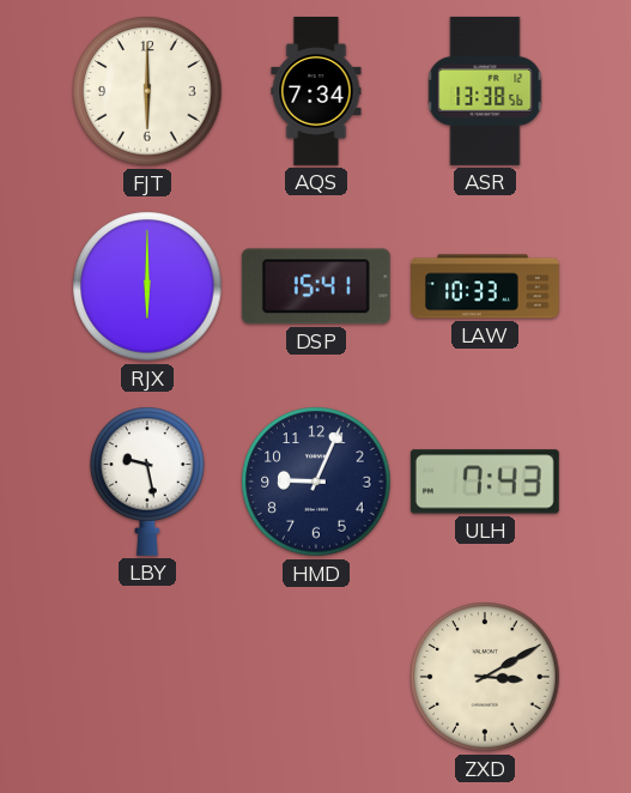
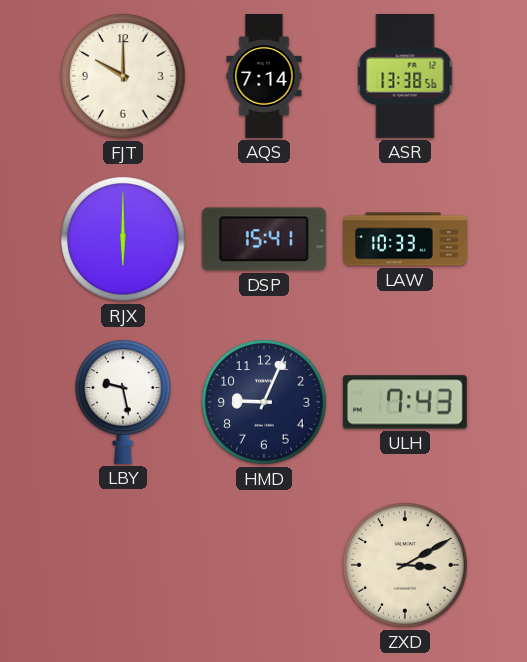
FJT: 6:00 -> 10:00 (123, 76)
AQS: 7:34 -> 7:14 (264, 77)
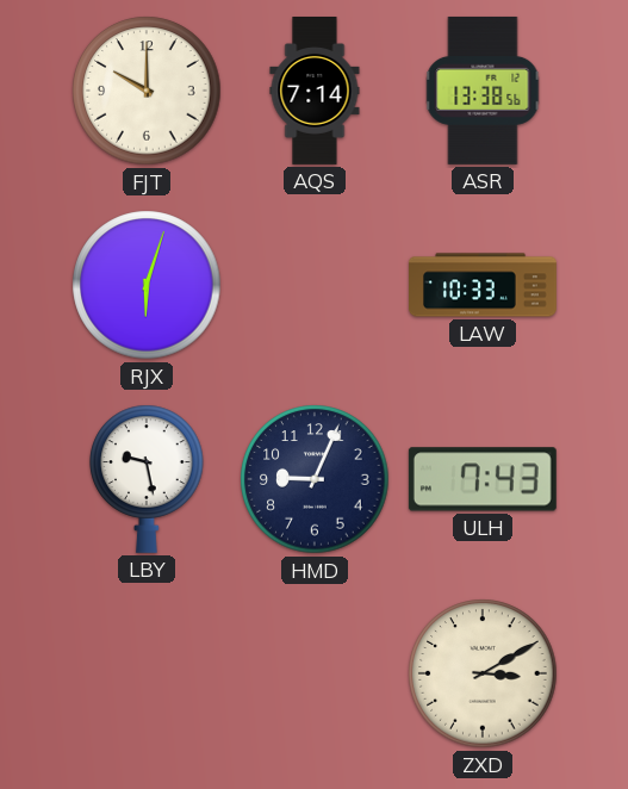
RJX: 6:00 -> 6:03 (147, 285)
DSP: 15:41 -> none (264, 239)
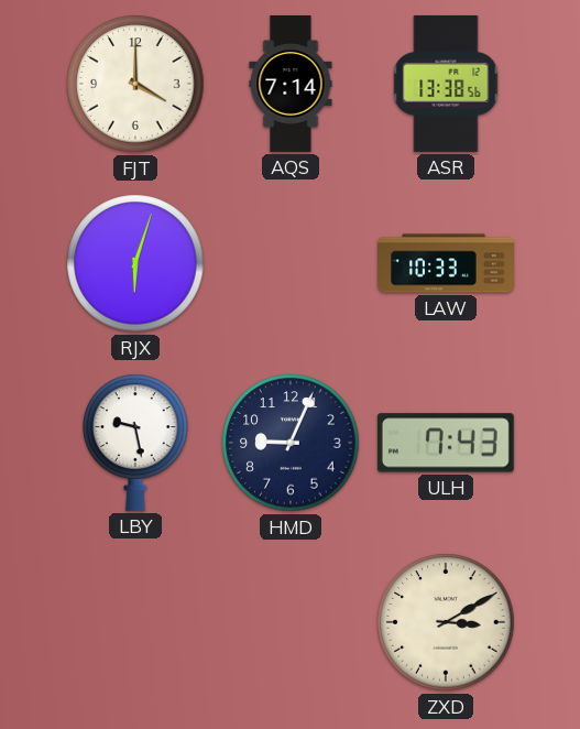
FJT: 10:00 -> 4:00 (135, 84)
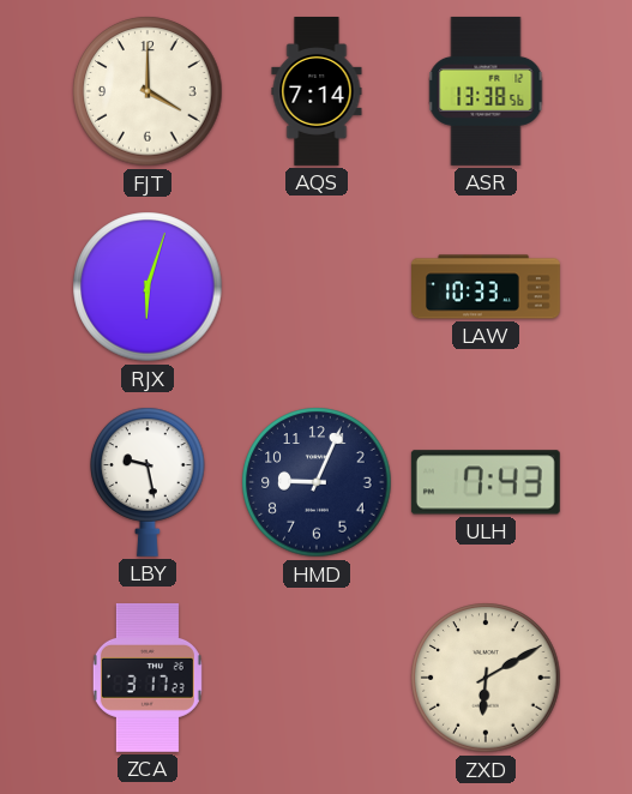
ZCA: none -> 3:17 (148, 678)
ZXD: 3:10 -> 6:10 (486, 678)
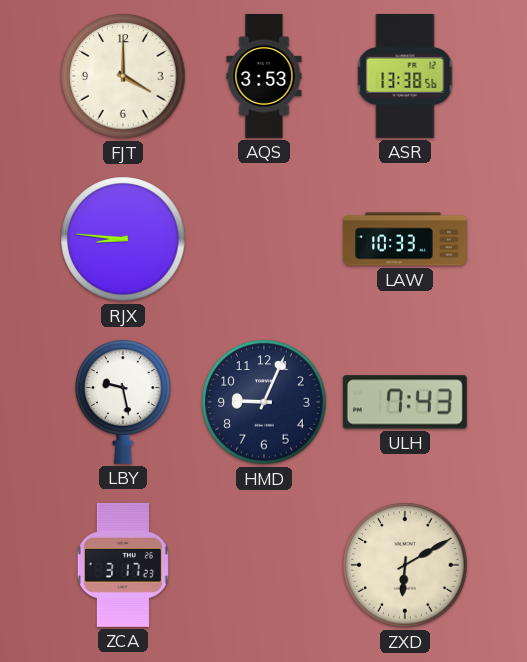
AQS: 7:14 -> 3:53 (264, 77)
RJX: 6:03 -> 8:46 (123, 239)
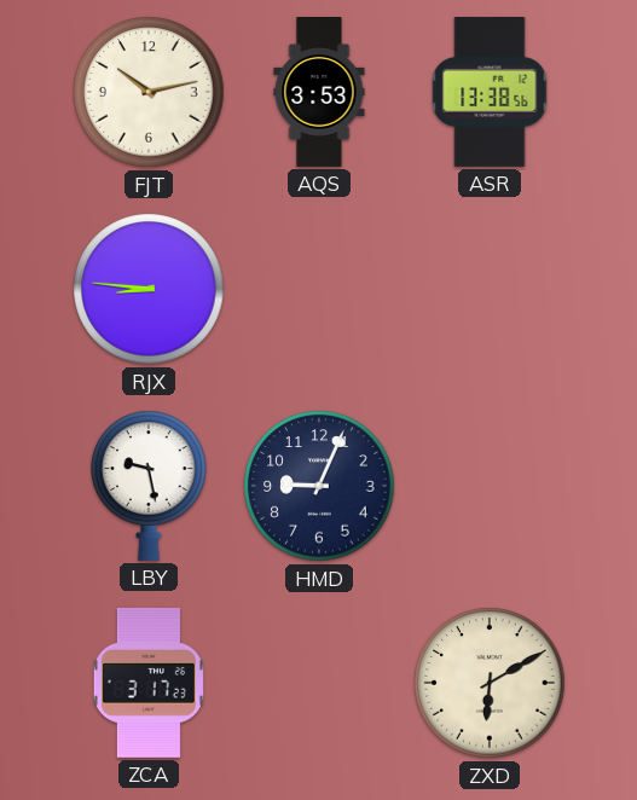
FJT: 4:00 -> 10:13 (149, 92)
LAW: 10:33 -> none (406, 239)
ULH: 7:43 -> none (405, 402)
